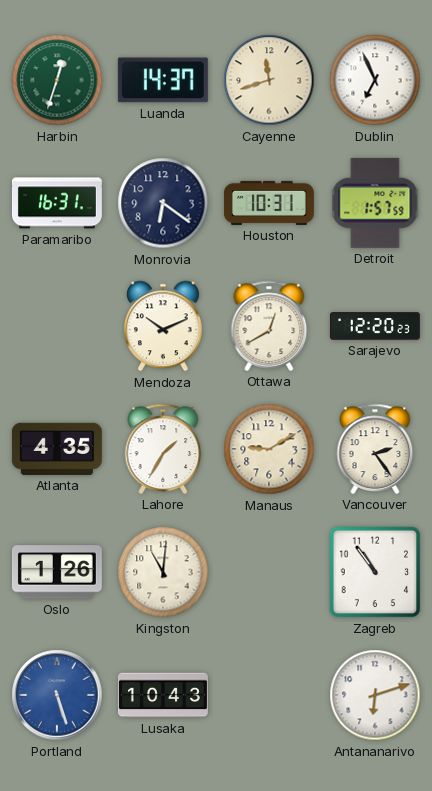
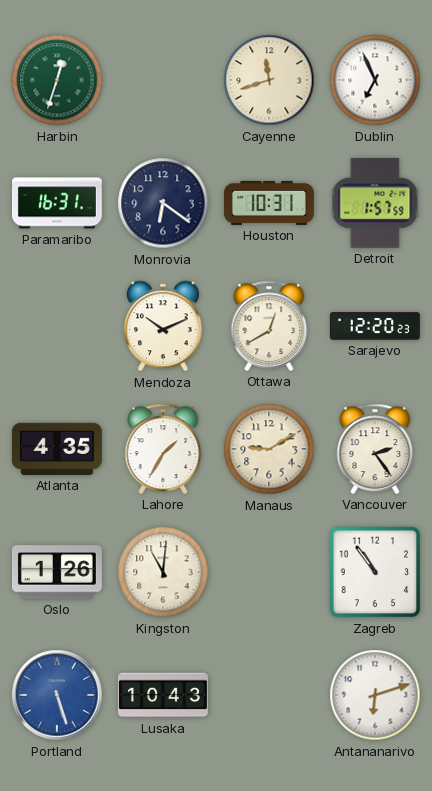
Luanda: 14:37 -> none (163, 80)
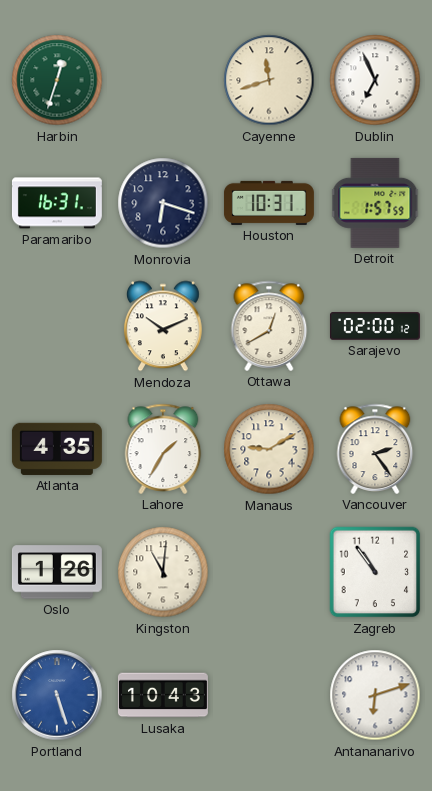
Monrovia: 6:21 -> 6:18 (163, 203)
Sarajevo: 12:20 -> 02:00 (375, 326)
